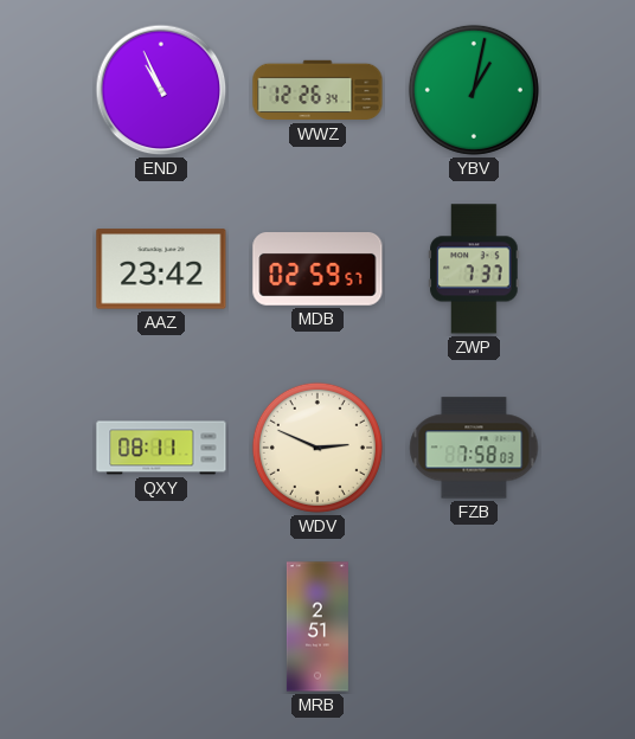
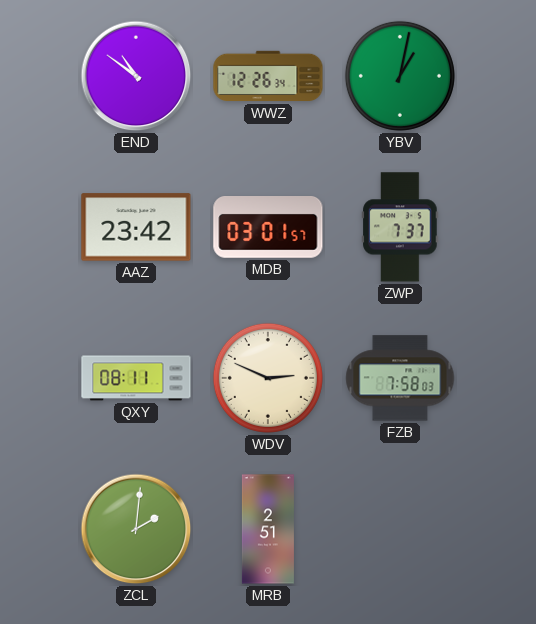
END: 10:56 -> 10:51 (136, 76)
MDB: 02:59 -> 03:01 (268, 228)
ZCL: none -> 2:01 (136, 529)
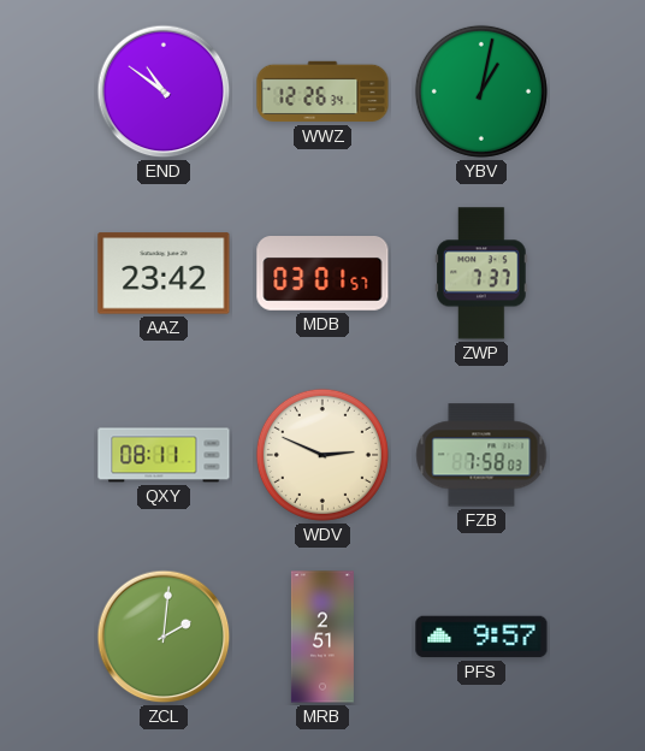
PFS: none -> 9:57 (481, 637)
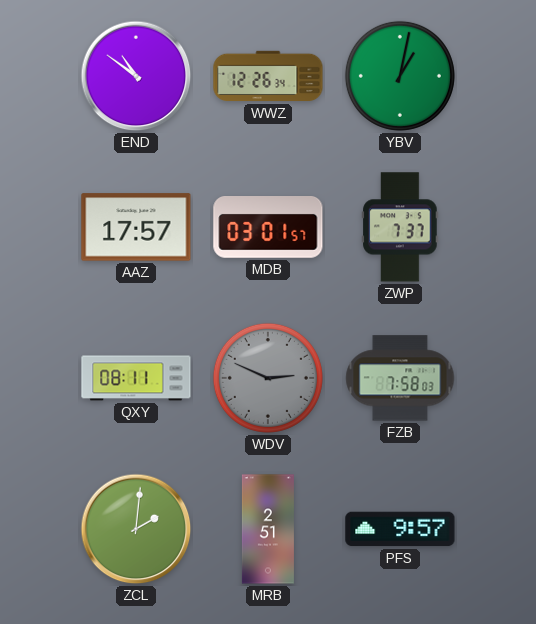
AAZ: 23:42 -> 17:57 (136, 227)
WDV dial: cream -> grey (268, 378)
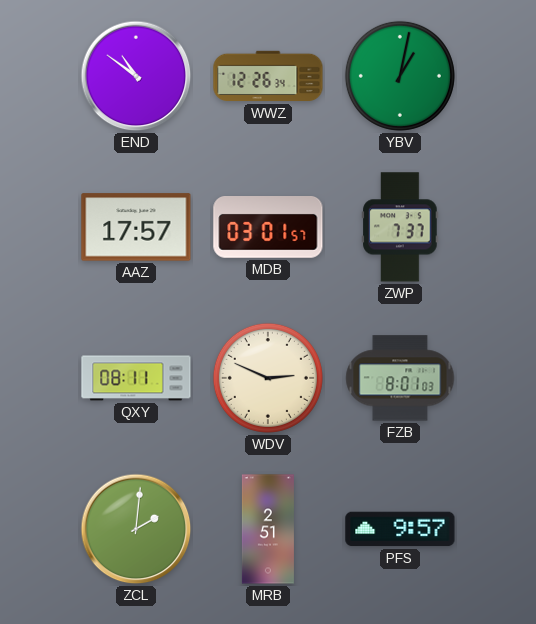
WDV dial: grey -> cream (268, 378)
FZB: 7:58 -> 8:01 (400, 378)
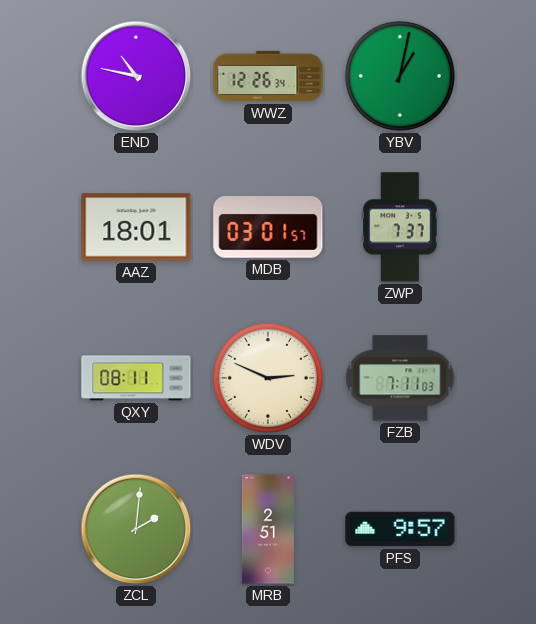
END: 10:51 -> 10:47 (136, 76)
AAZ: 17:57 -> 18:01 (136, 227)
FZB: 8:01 -> 7:11 (400, 378)
